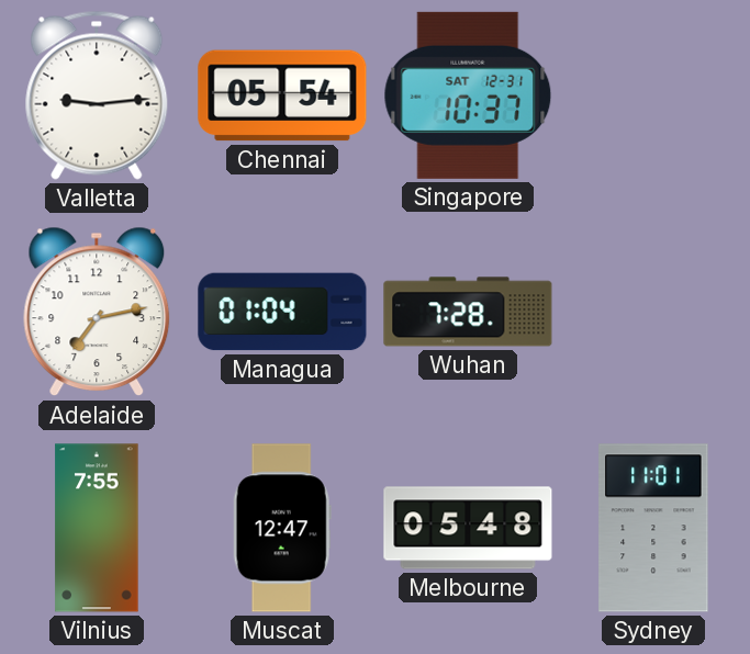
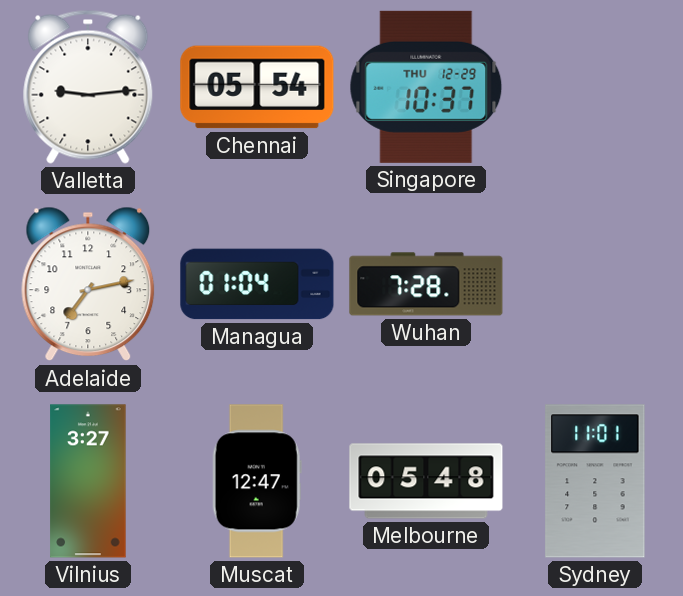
Singapore date: SAT 12-31 -> THU 12-29 (426, 87)
Vilnius: 7:55 -> 3:27 (88, 481)
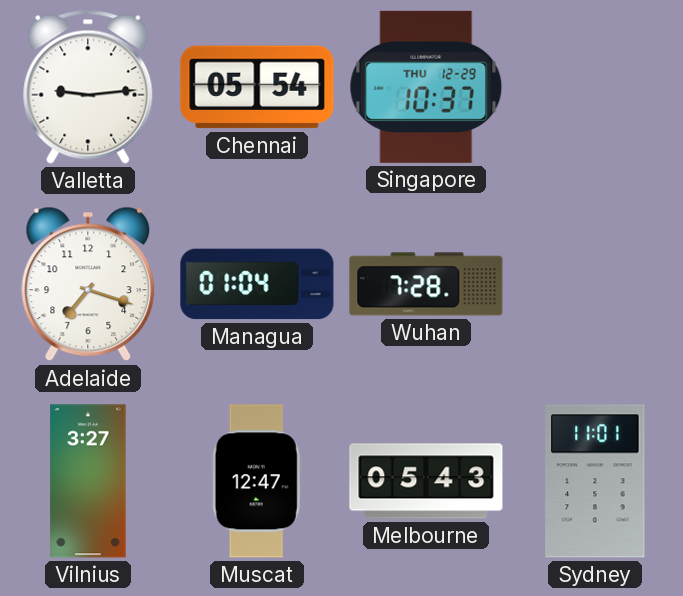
Adelaide: 7:13 -> 7:18 (88, 284)
Melbourne: 05:48 -> 05:43 (426, 481)
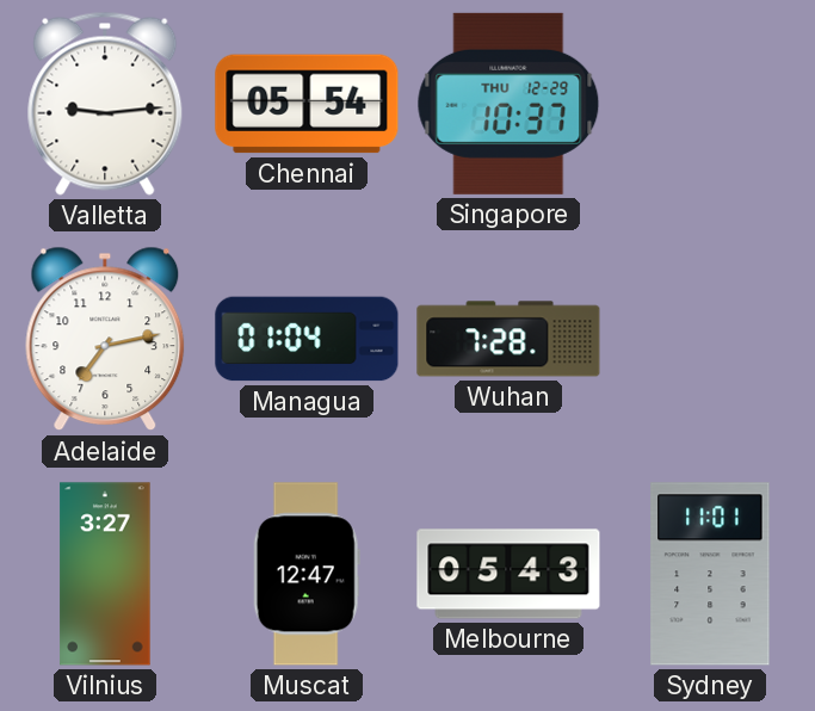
Adelaide: 7:18 -> 7:13 (105, 339)
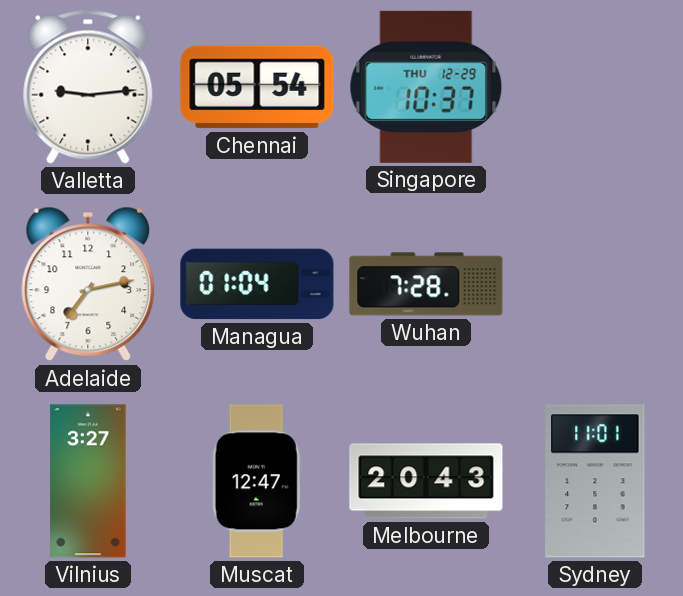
Melbourne: 05:43 -> 20:43 (426, 481)
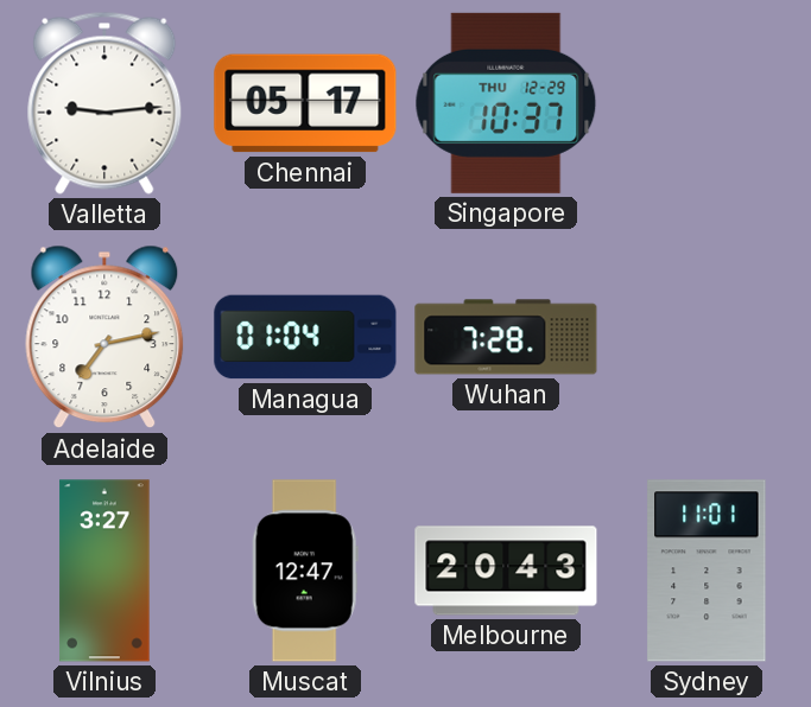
Chennai: 05:54 -> 05:17 (305, 103)
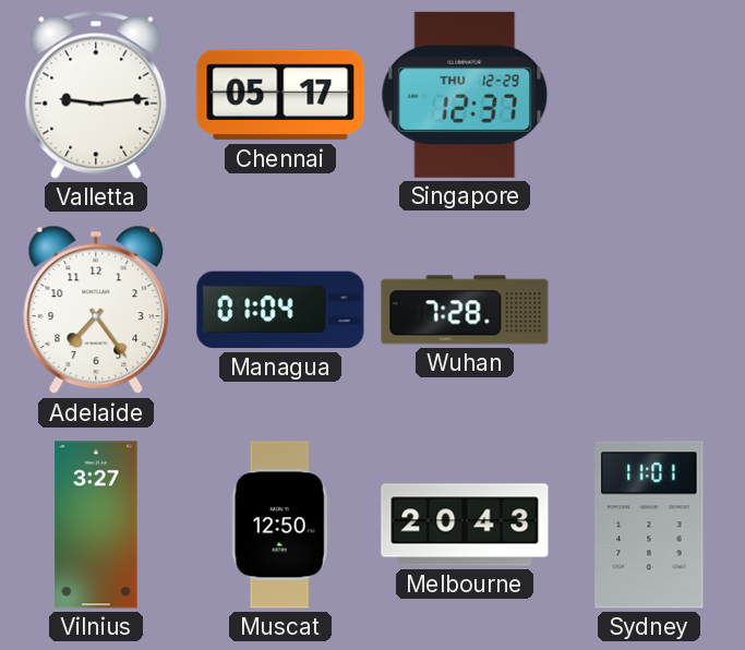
Singapore: 10:37 -> 12:37 (465, 95)
Adelaide: 7:13 -> 7:24 (96, 310)
Muscat: 12:47 -> 12:50 (280, 525)
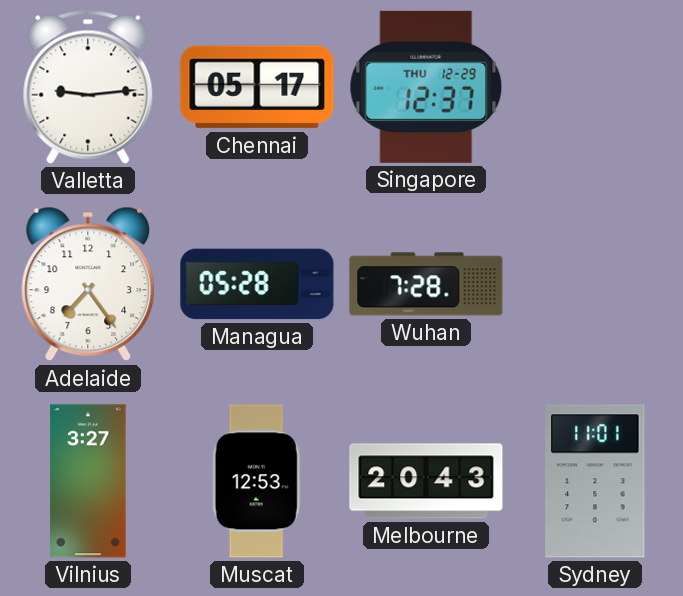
Managua: 01:04 -> 05:28 (257, 284)
Muscat: 12:50 -> 12:53 (257, 481)
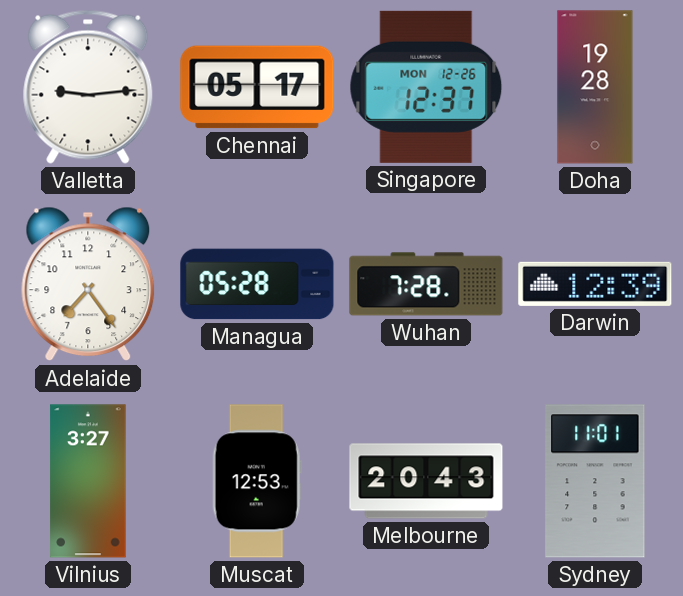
Singapore date: THU 12-29 -> MON 12-26 (426, 87)
Doha: none -> 19:28 (595, 87)
Darwin: none -> 12:39 (595, 284)
